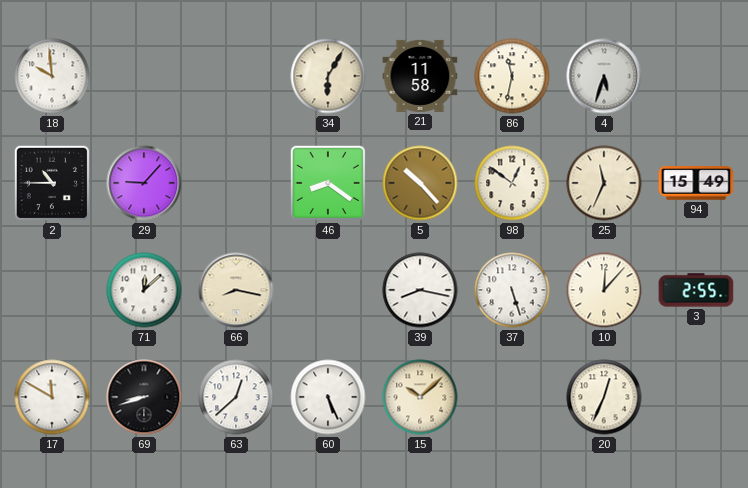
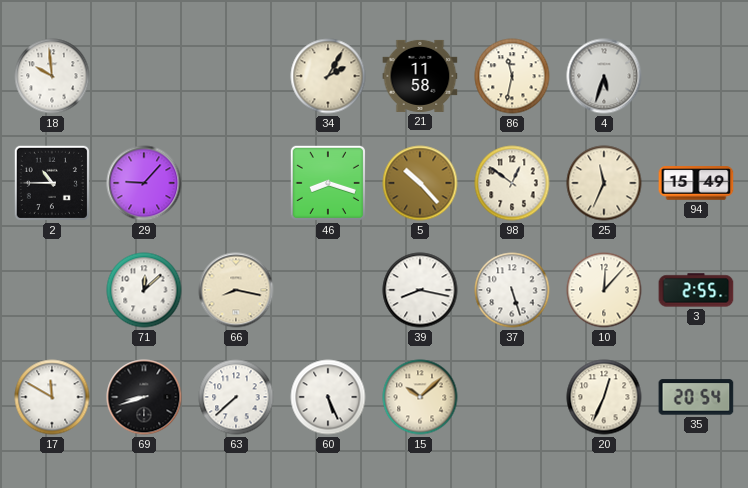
34: 6:05 -> 2:05 (328, 76)
46: 8:21 -> 8:18 (328, 183)
63: 12:38 -> 7:38 (236, 397)
35: none -> 20:54 (696, 397)
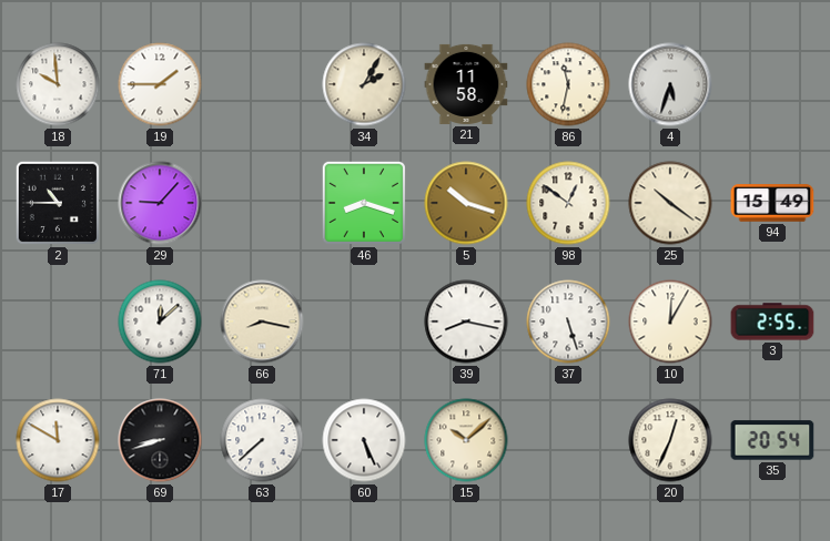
19: none -> 1:45 (160, 84)
5: 10:23 -> 10:18 (466, 203)
25: 11:34 -> 10:21 (670, 203)
10: 12:07 -> 12:05 (670, 321)
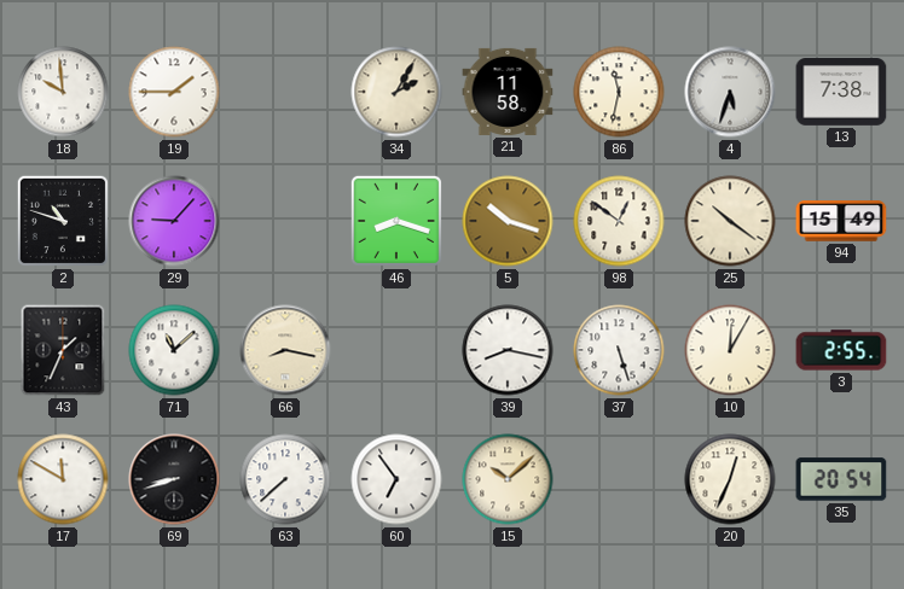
13: none -> 7:38 (841, 93)
2: 10:45 -> 10:48 (63, 221)
43: none -> 1:34 (63, 350)
71: 12:08 -> 11:08 (174, 350)
60: 5:26 -> 6:54 (396, 479)
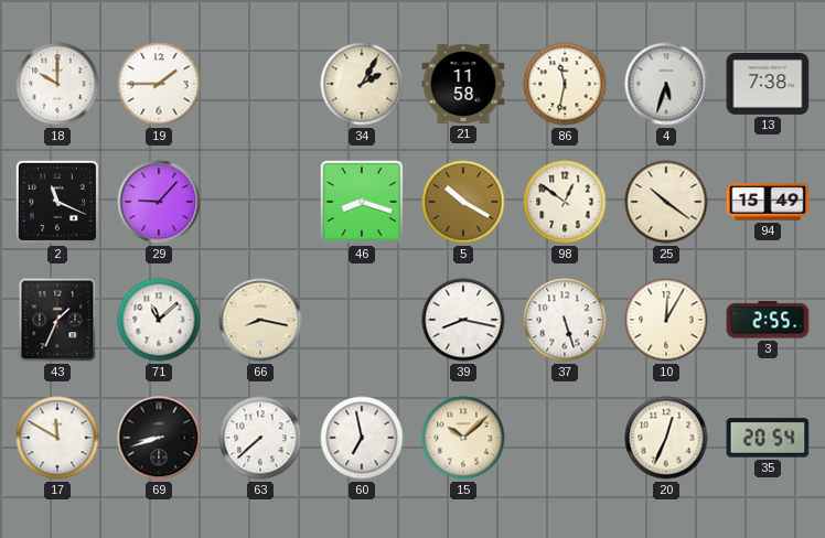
18: 9:59 -> 10:00 (57, 84)
2: 10:48 -> 11:19 (57, 202)
5: 10:18 -> 10:20 (463, 202)
60: 6:54 -> 6:58 (362, 438)
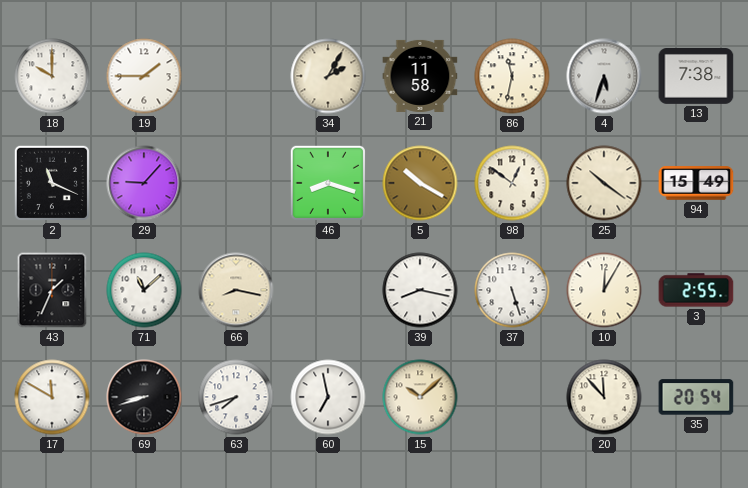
63: 7:38 -> 7:42 (236, 397)
20: 12:34 -> 11:53 (604, 397)
